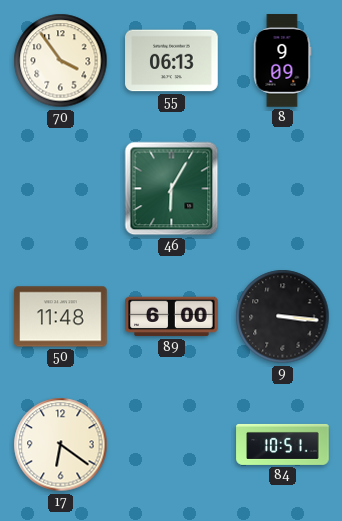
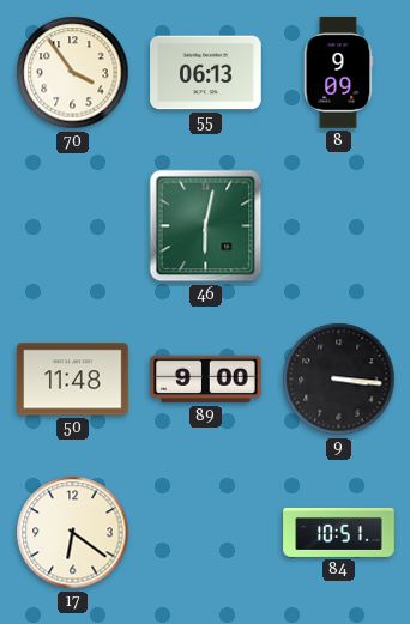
46: 6:05 -> 6:02 (206, 226)
89: 6:00 -> 9:00 (206, 380)
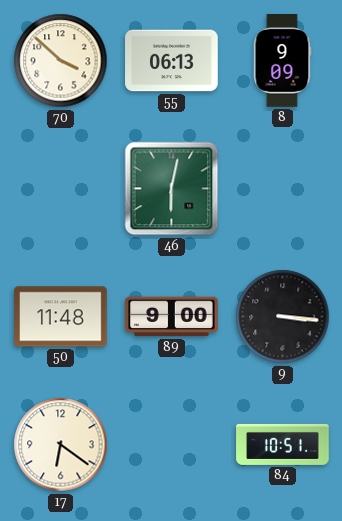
70: 3:54 -> 3:52 (61, 61)
